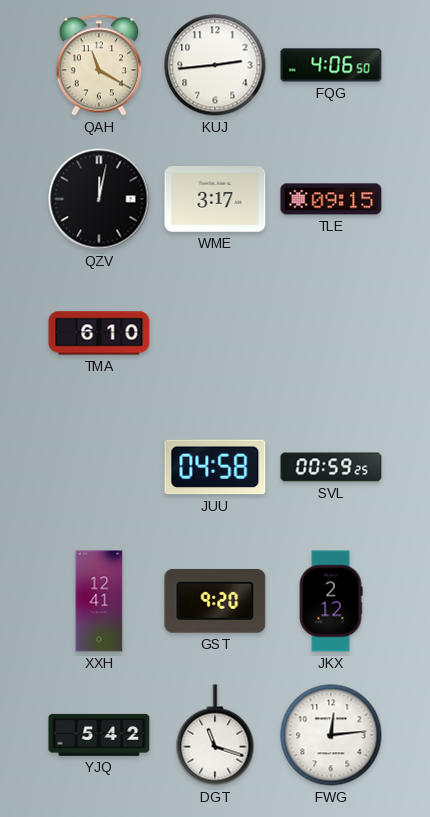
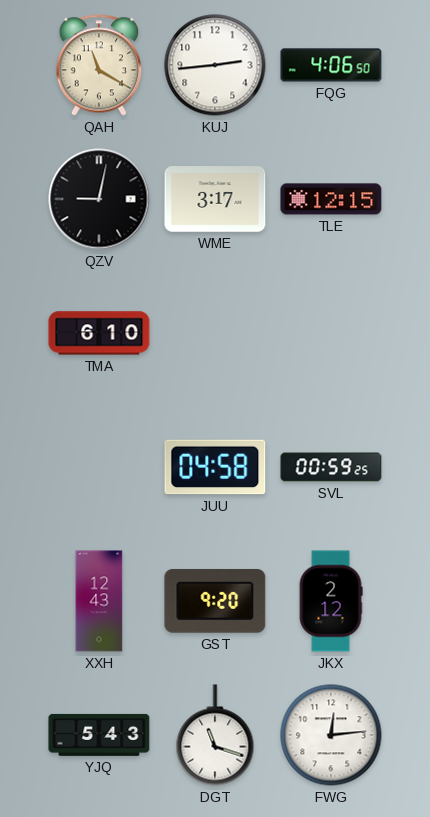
QZV: 12:02 -> 9:02 (99, 199)
TLE: 09:15 -> 12:15 (331, 199)
XXH: 12:41 -> 12:43 (99, 601)
YJQ: 5:42 -> 5:43 (99, 735)
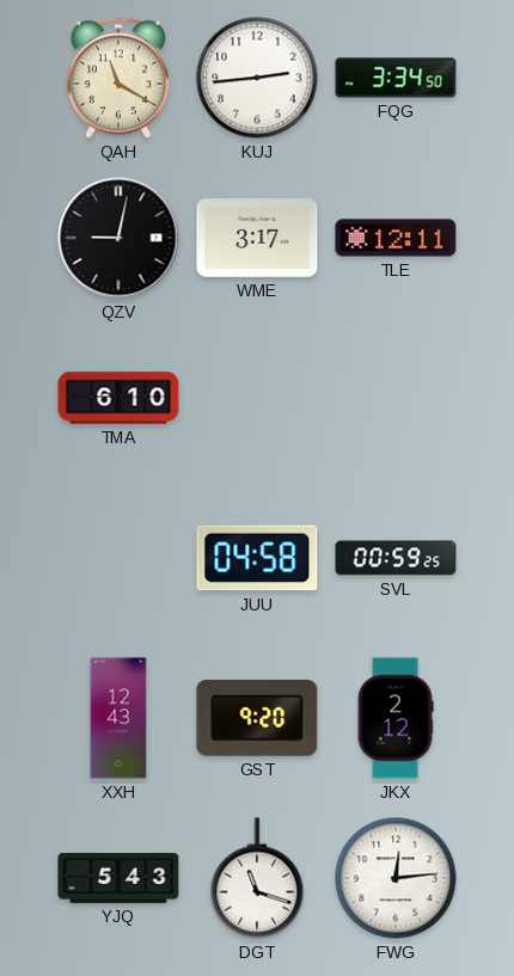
FQG: 4:06 -> 3:34 (396, 78)
TLE: 12:15 -> 12:11 (396, 238)
